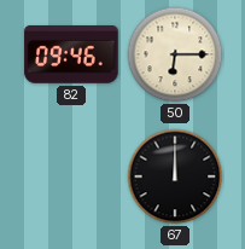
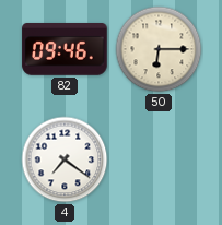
4: none -> 7:21 (65, 159)
67: 12:00 -> none (175, 176)
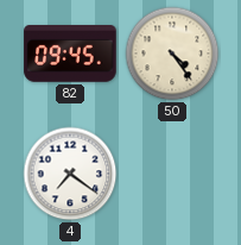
82: 09:46 -> 09:45 (70, 55)
50: 6:15 -> 4:24 (172, 54)
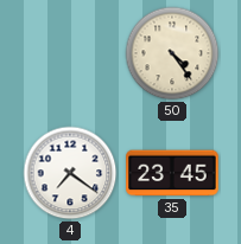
82: 09:45 -> none (70, 55)
35: none -> 23:45 (172, 173)
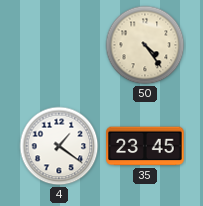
4: 7:21 -> 1:21 (59, 146)
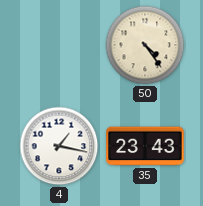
4: 1:21 -> 1:17 (59, 146)
35: 23:45 -> 23:43 (145, 146)
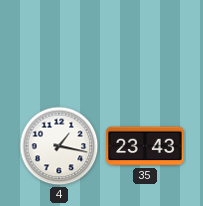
50: 4:24 -> none (145, 45)
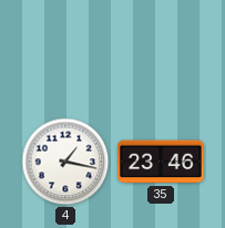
35: 23:43 -> 23:46 (161, 162)
